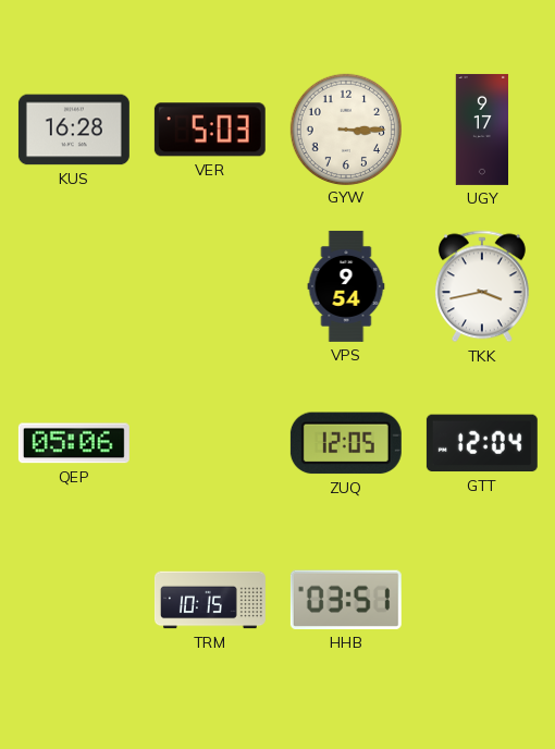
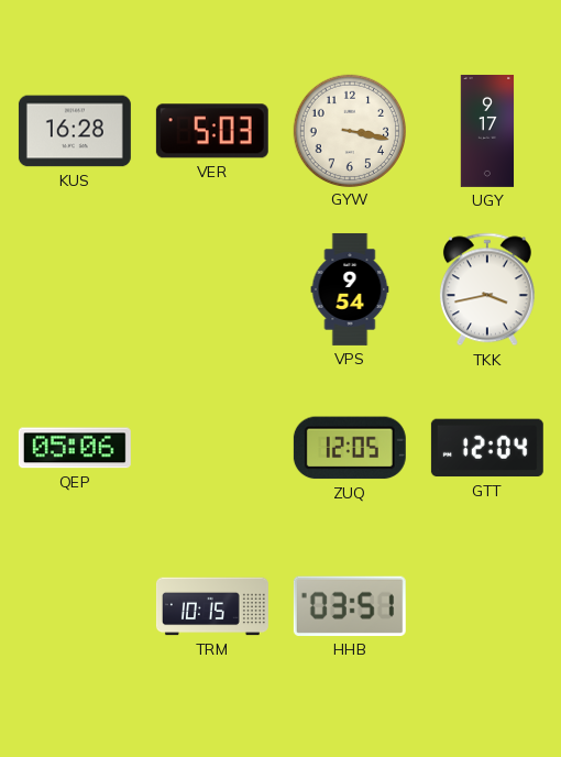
GYW: 3:15 -> 3:17 (349, 130)
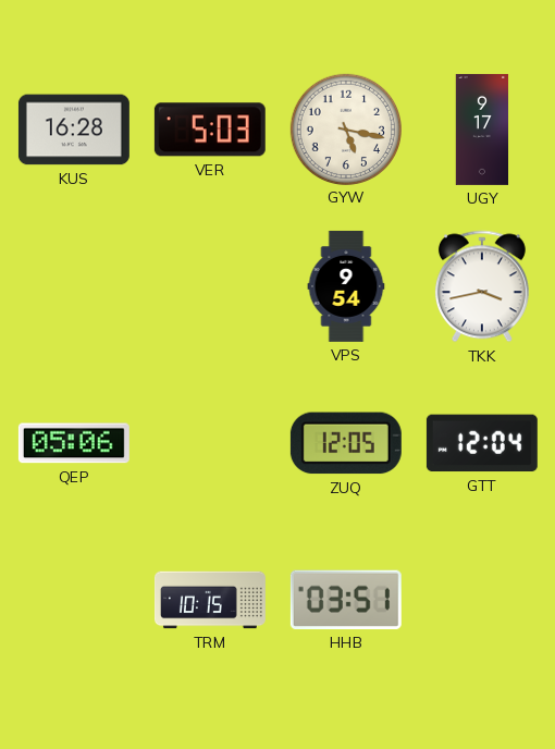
GYW: 3:17 -> 5:17 (345, 128)
